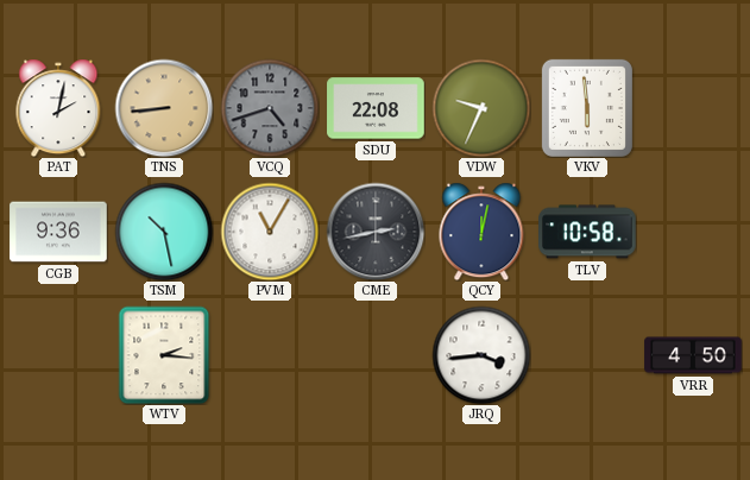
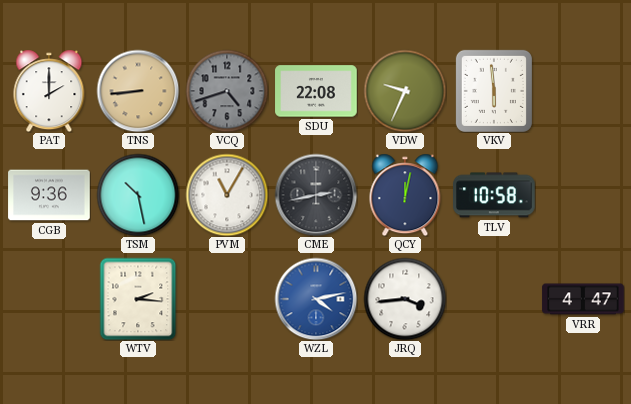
PAT: 2:02 -> 2:00 (49, 91)
WZL: none -> 4:13 (316, 299)
VRR: 4:50 -> 4:47 (583, 299)
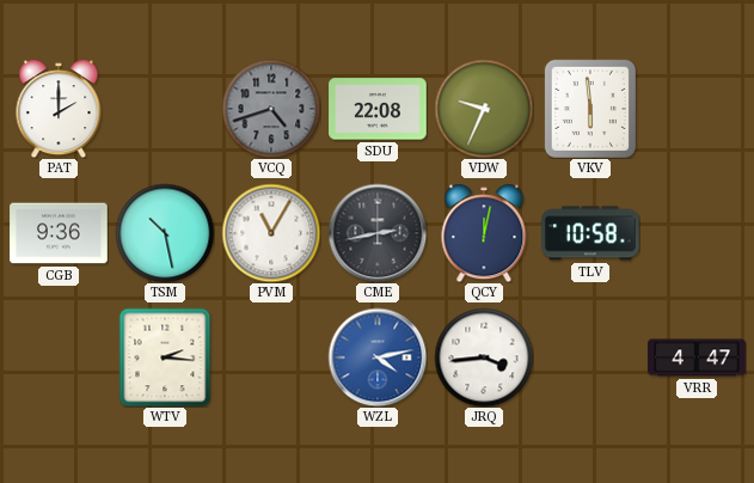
TNS: 8:44 -> none (138, 91)
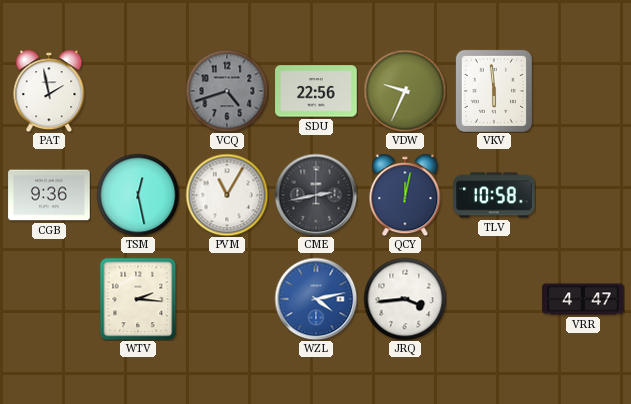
PAT: 2:00 -> 1:58 (49, 91)
SDU: 22:08 -> 22:56 (316, 91)
TSM: 10:28 -> 12:28 (138, 195)
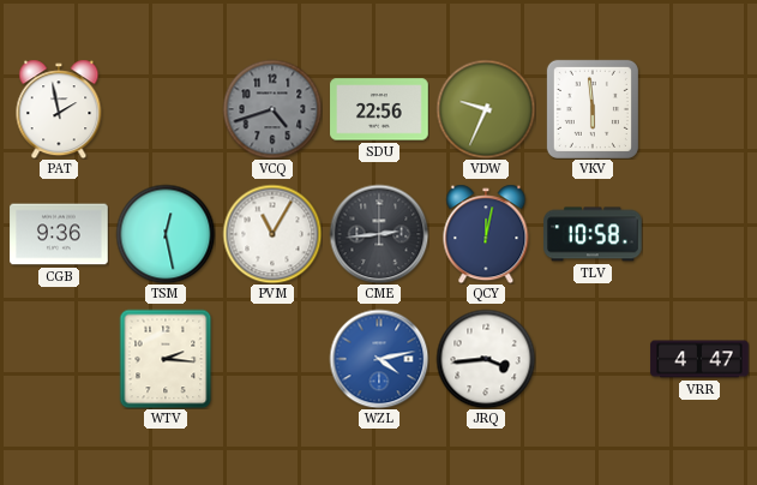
CME: 2:43 -> 2:44 (379, 234)
